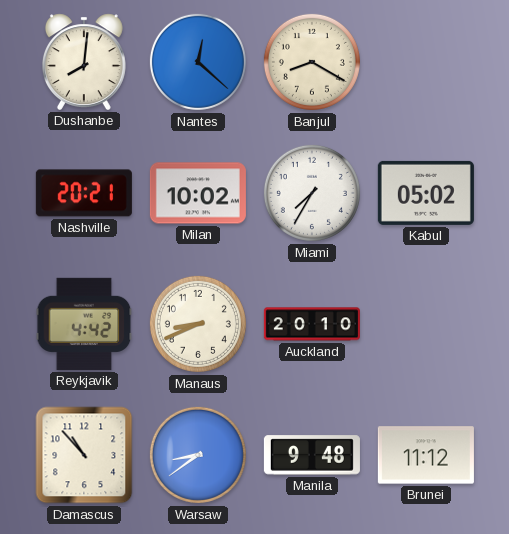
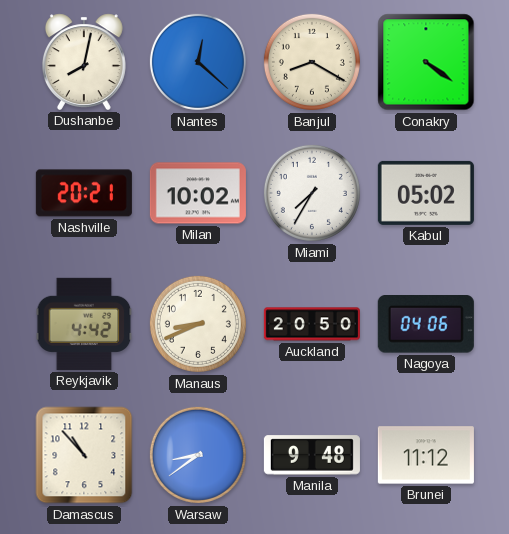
Dushanbe: 8:01 -> 8:02 (84, 62)
Conakry: none -> 4:21 (426, 62)
Auckland: 20:10 -> 20:50 (312, 324)
Nagoya: none -> 04:06 (426, 325)
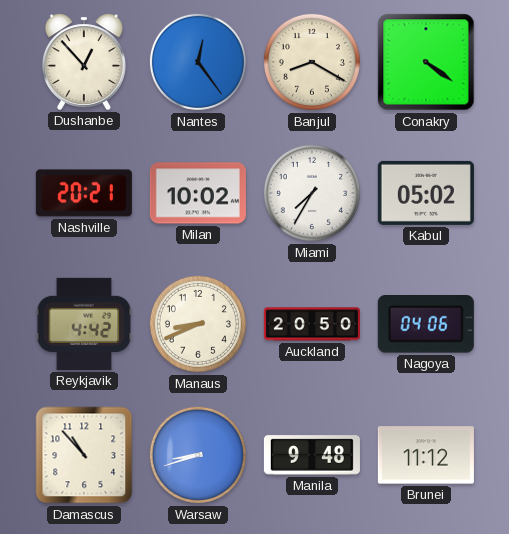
Dushanbe: 8:02 -> 12:53 (84, 62)
Nantes: 12:22 -> 12:24 (198, 62)
Warsaw: 8:39 -> 8:42 (198, 455)
